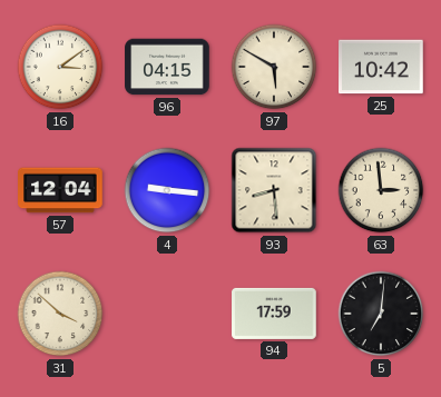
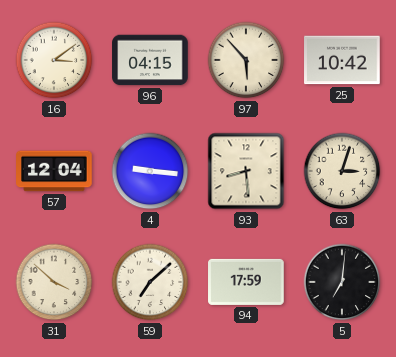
97: 5:50 -> 5:53 (246, 60)
63: 2:59 -> 3:03 (342, 171)
59: none -> 7:08 (150, 282)
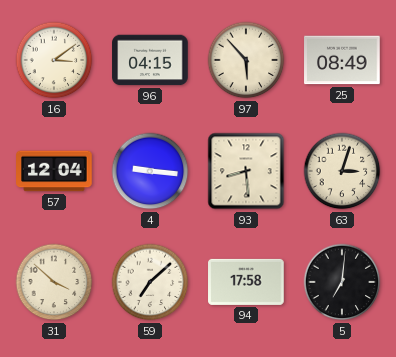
25: 10:42 -> 08:49 (342, 60)
94: 17:59 -> 17:58 (246, 282)
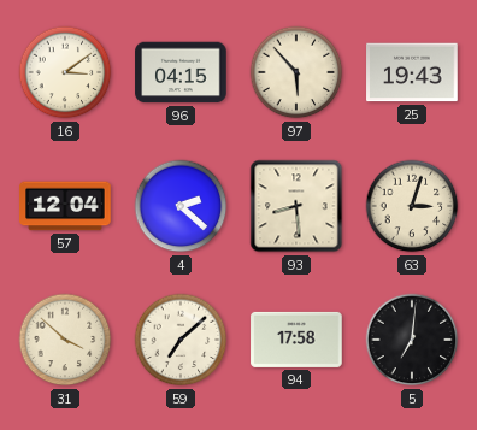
25: 08:49 -> 19:43 (412, 72)
4: 9:16 -> 2:22 (181, 206)
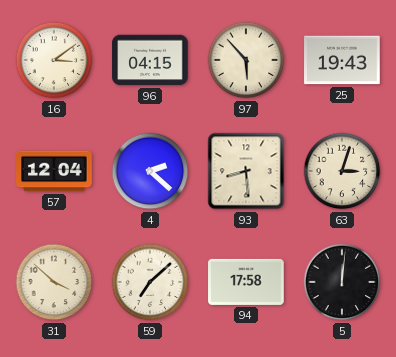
5: 7:01 -> 12:01 (342, 282)
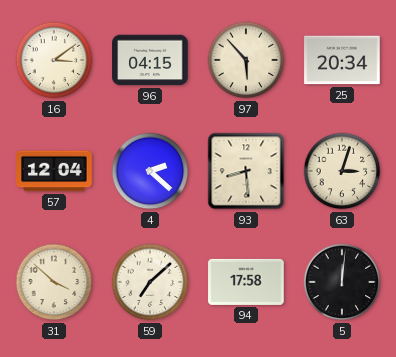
25: 19:43 -> 20:34 (342, 60)
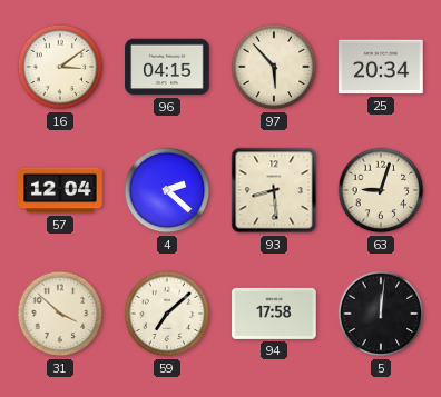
63: 3:03 -> 9:03 (381, 190)
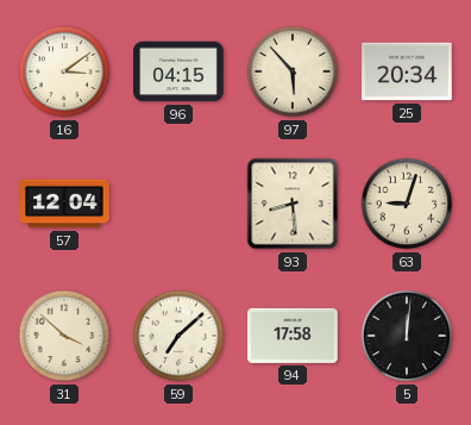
4: 2:22 -> none (167, 190)
